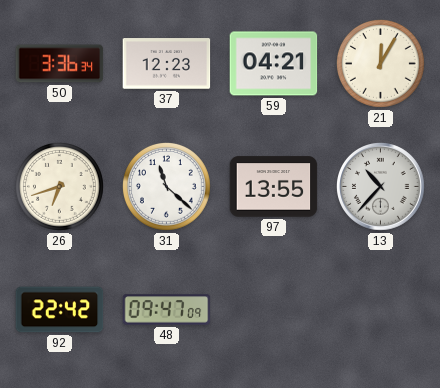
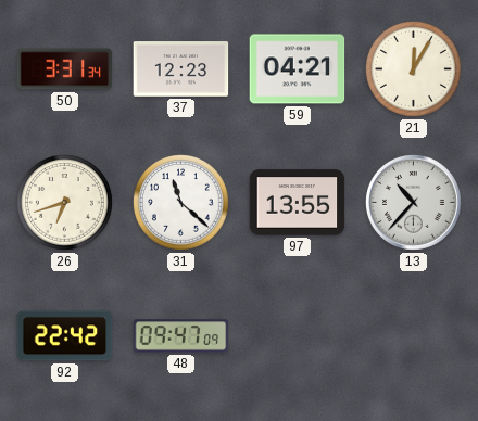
50: 3:36 -> 3:31 (65, 69)
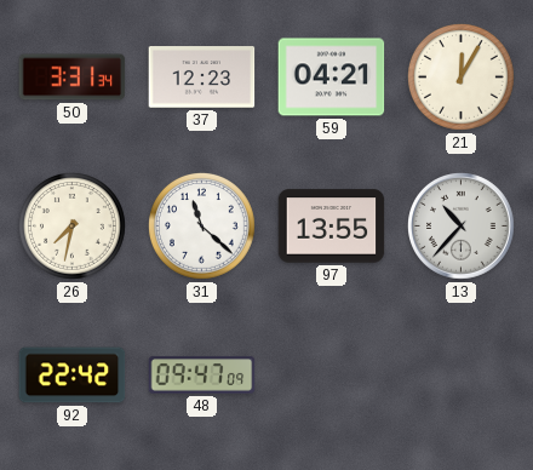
26: 6:42 -> 7:32 (73, 227)
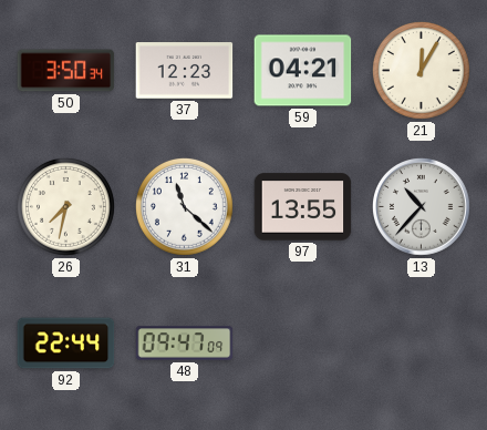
50: 3:31 -> 3:50 (66, 71)
92: 22:42 -> 22:44 (66, 344)
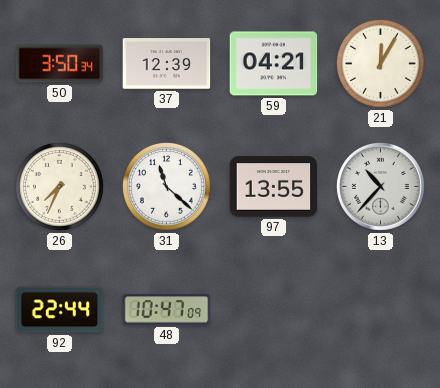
37: 12:23 -> 12:39 (167, 64)
26: 7:32 -> 7:34 (60, 187)
48: 09:47 -> 10:47 (167, 310)
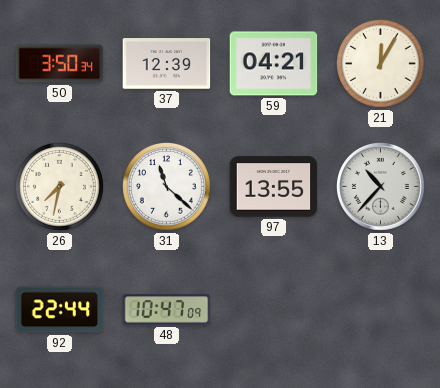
26: 7:34 -> 7:32 (60, 187)
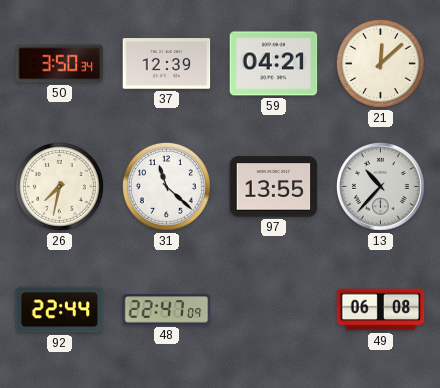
21: 12:05 -> 12:08 (381, 64)
48: 10:47 -> 22:47 (167, 310)
49: none -> 06:08 (381, 310)
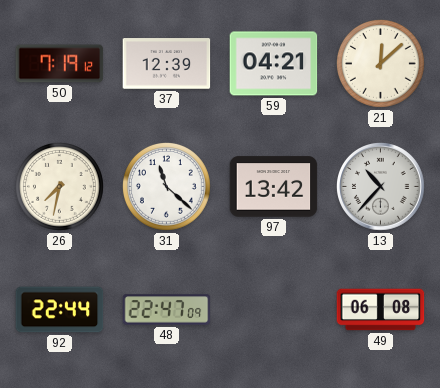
50: 3:50 -> 7:19 (60, 64)
97: 13:55 -> 13:42 (274, 187)
